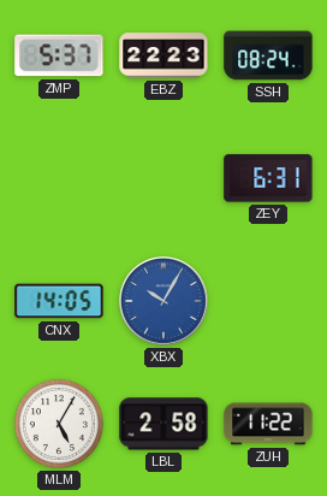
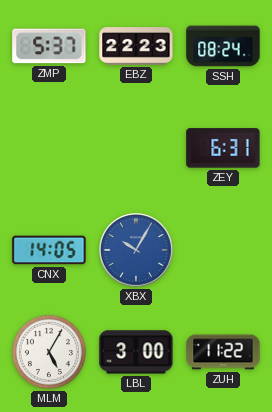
LBL: 2:58 -> 3:00 (136, 352)
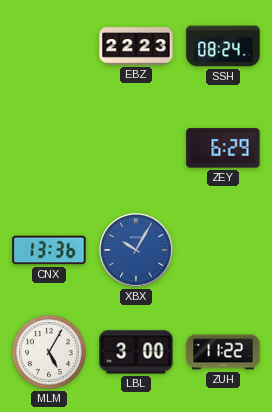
ZMP: 5:37 -> none (49, 46)
ZEY: 6:31 -> 6:29 (223, 148)
CNX: 14:05 -> 13:36 (49, 250)
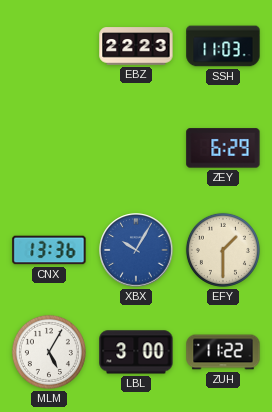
SSH: 08:24 -> 11:03 (223, 46)
EFY: none -> 1:30 (223, 250)
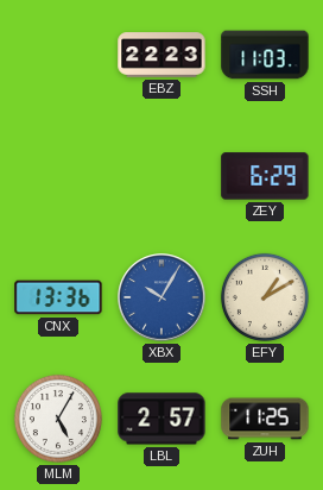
EFY: 1:30 -> 1:10 (265, 297)
LBL: 3:00 -> 2:57 (161, 419)
ZUH: 11:22 -> 11:25 (265, 419)
